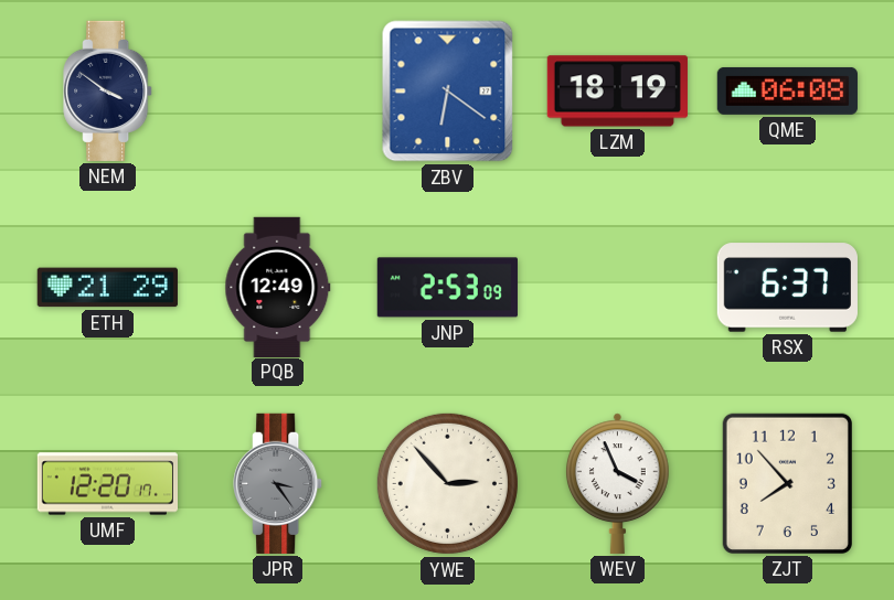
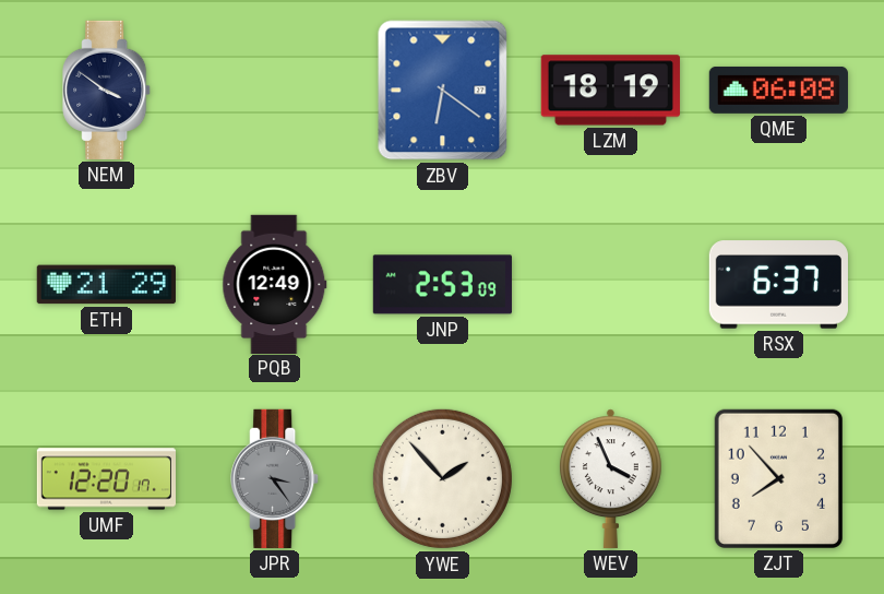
YWE: 2:53 -> 1:53 (442, 478)
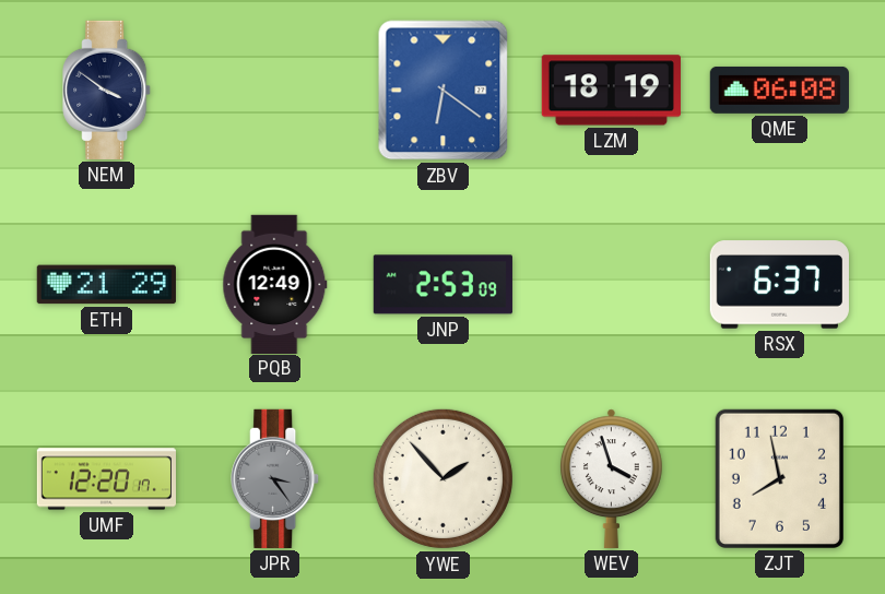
WEV: 3:56 -> 3:57 (612, 478)
ZJT: 7:53 -> 7:58 (779, 478)
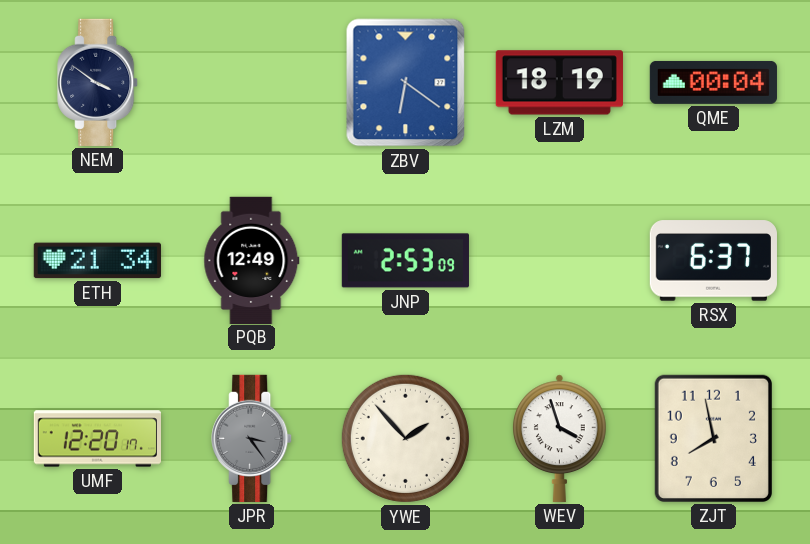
QME: 06:08 -> 00:04 (713, 82)
ETH: 21:29 -> 21:34 (97, 261)
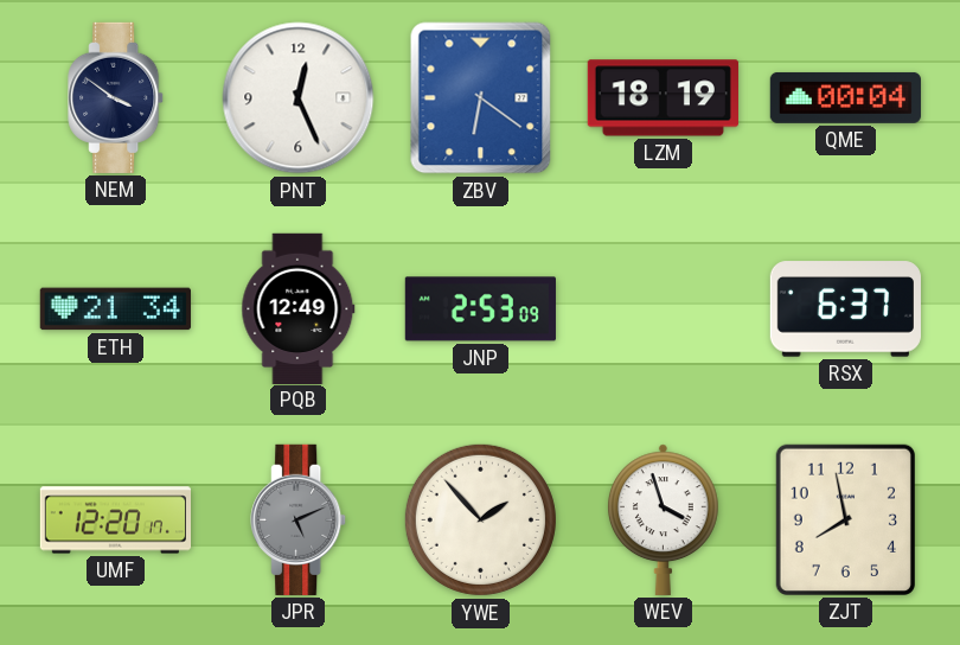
PNT: none -> 12:26 (299, 98)
JPR: 3:24 -> 5:11 (299, 519)
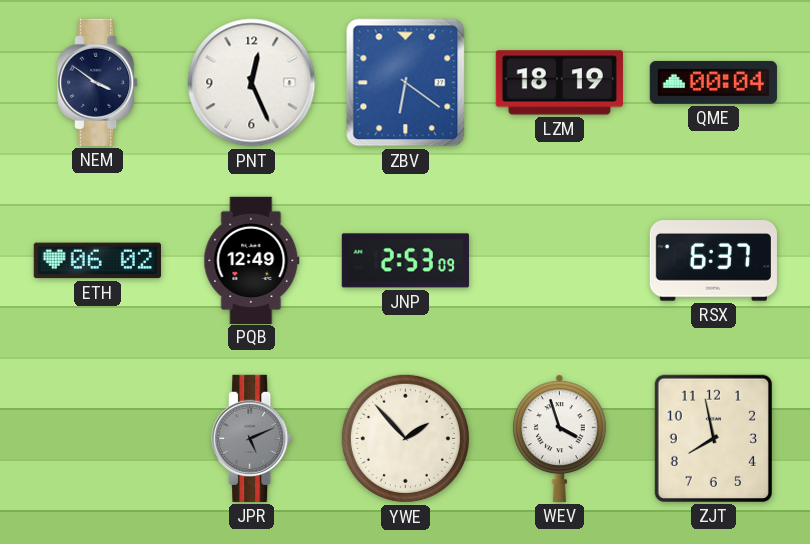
ETH: 21:34 -> 06:02 (97, 261)
UMF: 12:20 -> none (115, 521)
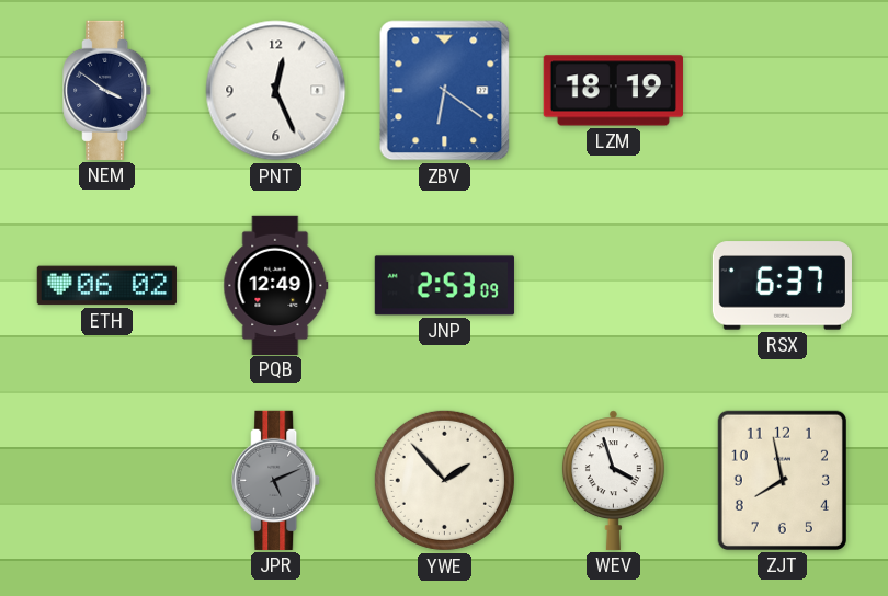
QME: 00:04 -> none (713, 82)
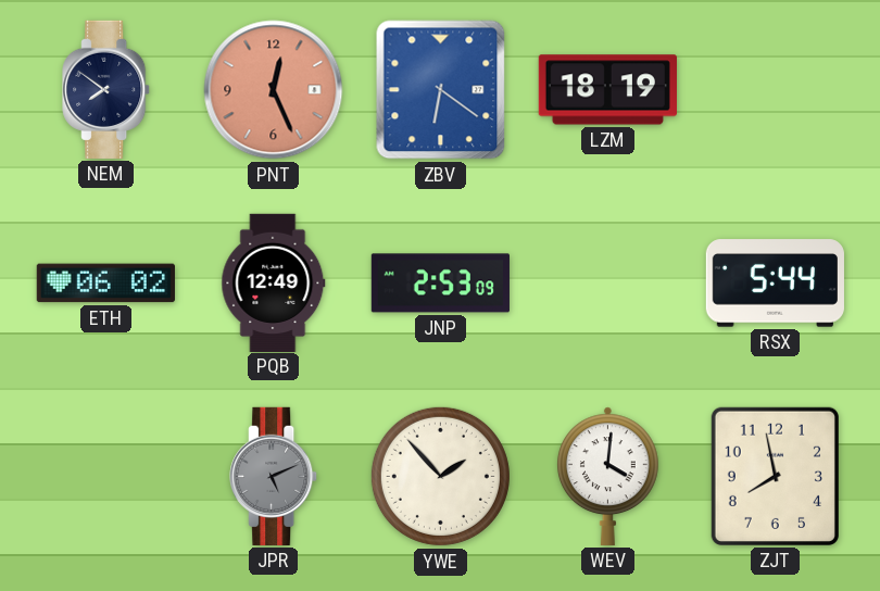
NEM: 3:51 -> 7:51 (106, 89)
PNT dial: white -> salmon (274, 90)
RSX: 6:37 -> 5:44 (775, 284)
WEV: 3:57 -> 4:01 (608, 476)
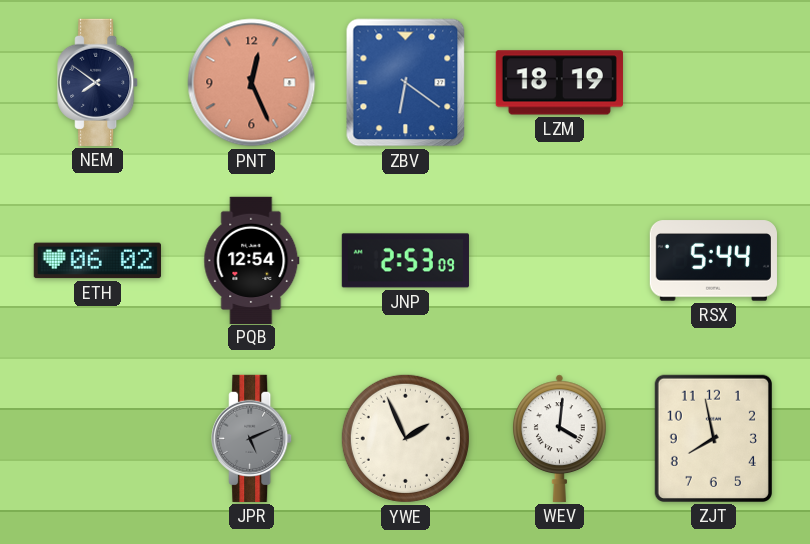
PQB: 12:49 -> 12:54 (252, 260)
YWE: 1:53 -> 1:56 (405, 438)
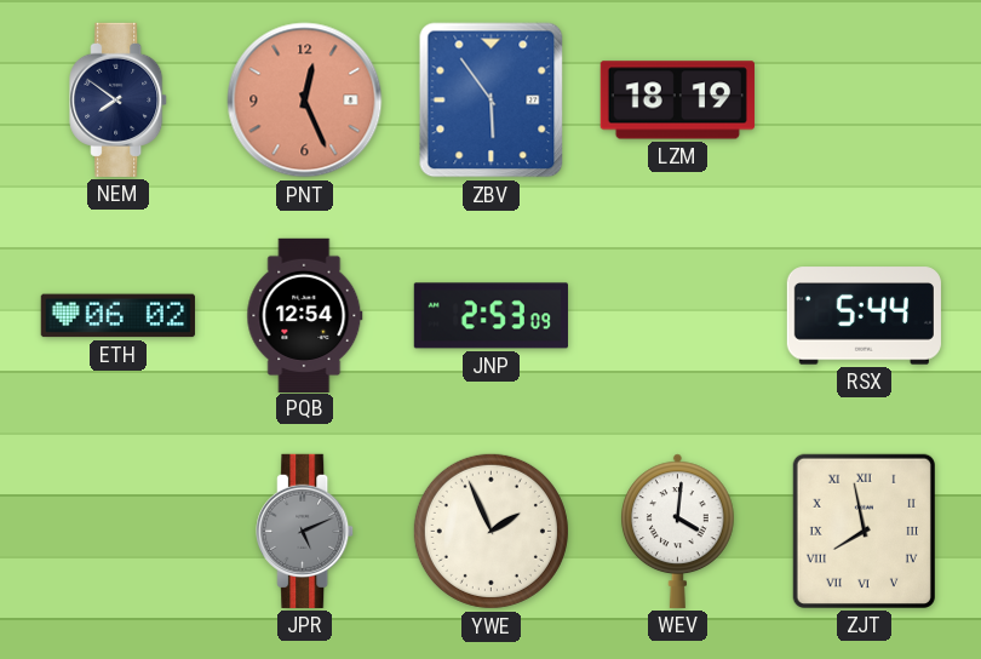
ZBV: 6:21 -> 5:54 (492, 101)
ZJT numerals: Arabic -> Roman (864, 531)
